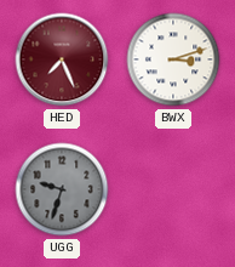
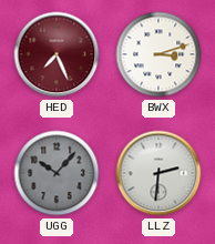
UGG: 9:33 -> 10:07 (57, 173)
LLZ: none -> 2:31 (158, 173)
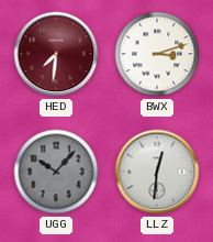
HED: 7:26 -> 7:31 (56, 54)
LLZ: 2:31 -> 12:31 (157, 172)
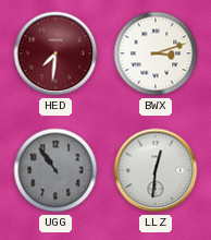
UGG: 10:07 -> 10:54 (55, 170)
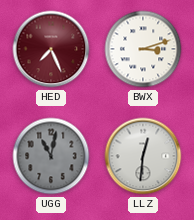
HED: 7:31 -> 7:26 (51, 49)
UGG: 10:54 -> 11:02 (51, 156)
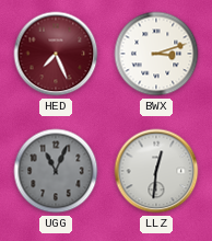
UGG: 11:02 -> 11:04 (56, 171)
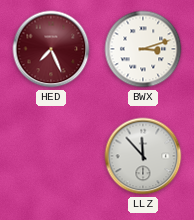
UGG: 11:04 -> none (56, 171)
LLZ: 12:31 -> 11:53 (143, 156)
